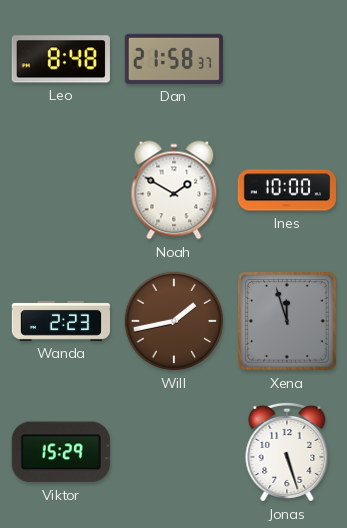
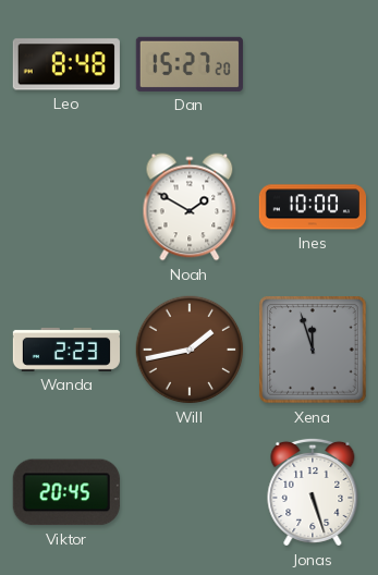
Dan: 21:58 -> 15:27 (190, 64)
Viktor: 15:29 -> 20:45 (66, 492)
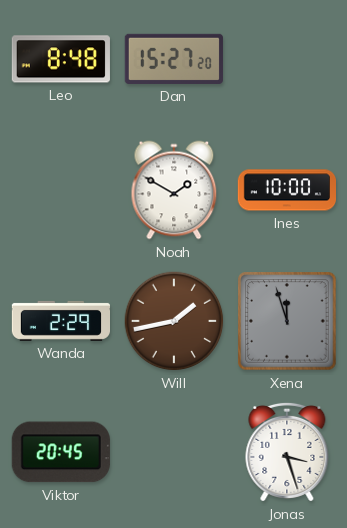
Wanda: 2:23 -> 2:29 (60, 321)
Jonas: 5:27 -> 3:27 (287, 452)
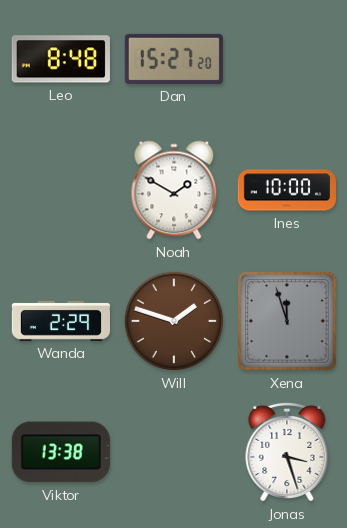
Will: 1:43 -> 1:48 (174, 321)
Viktor: 20:45 -> 13:38 (61, 452)
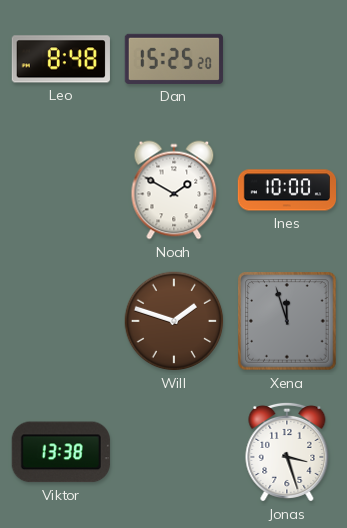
Dan: 15:27 -> 15:25 (174, 59)
Wanda: 2:29 -> none (60, 321)
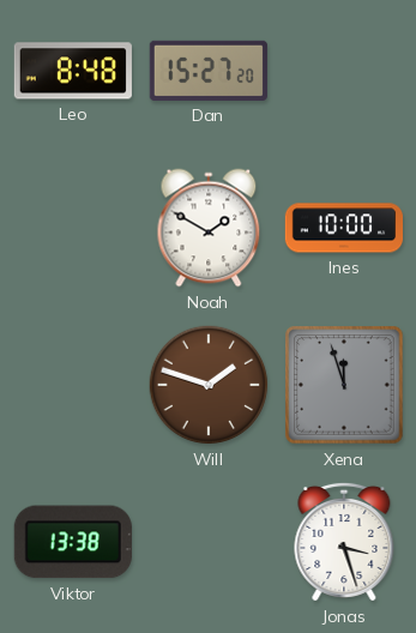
Dan: 15:25 -> 15:27 (209, 71)
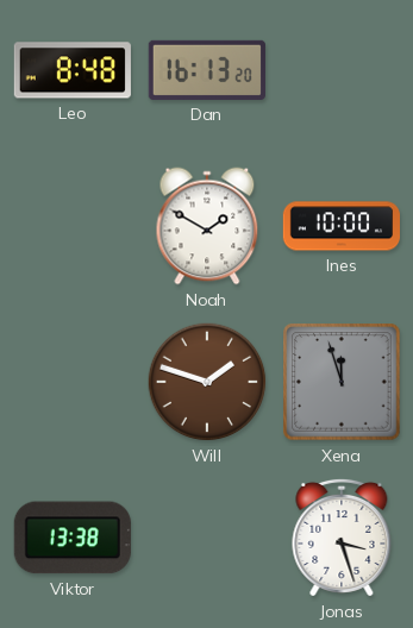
Dan: 15:27 -> 16:13 (207, 70)
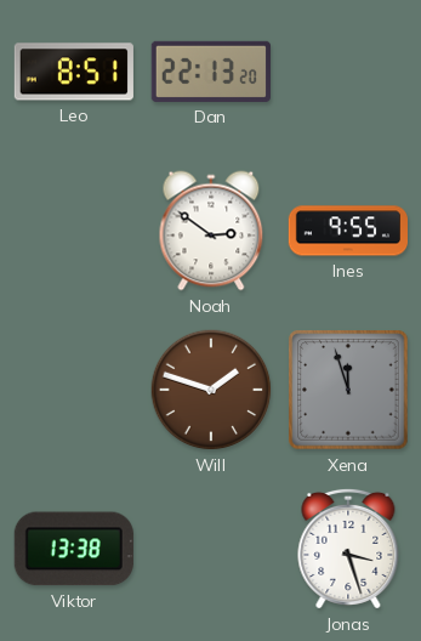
Leo: 8:48 -> 8:51 (74, 72)
Dan: 16:13 -> 22:13 (211, 72)
Noah: 1:50 -> 2:51 (211, 231)
Ines: 10:00 -> 9:55 (347, 231)
